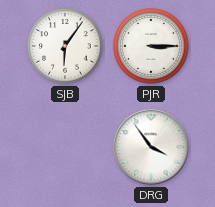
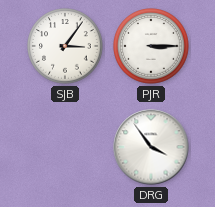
SJB: 6:06 -> 3:06 (65, 46)
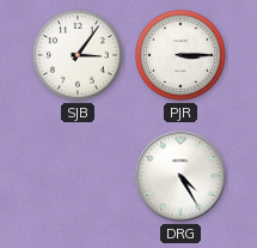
DRG: 3:54 -> 4:25 (180, 176)
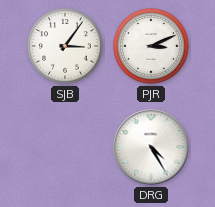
PJR: 3:15 -> 3:11 (151, 46)
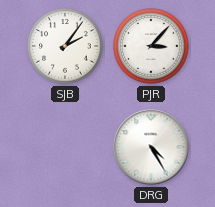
SJB: 3:06 -> 2:06 (65, 46)
PJR: 3:11 -> 3:07 (151, 46)
